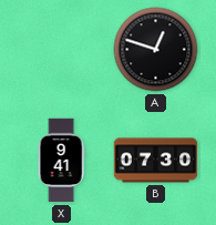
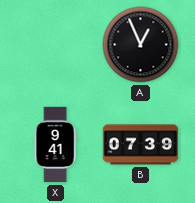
A: 12:48 -> 12:56 (141, 45)
B: 07:30 -> 07:39 (141, 145)
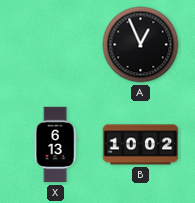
X: 9:41 -> 6:13 (55, 145)
B: 07:39 -> 10:02 (141, 145)
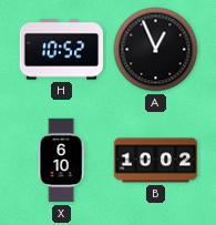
H: none -> 10:52 (62, 50)
X: 6:13 -> 6:10 (61, 161)
